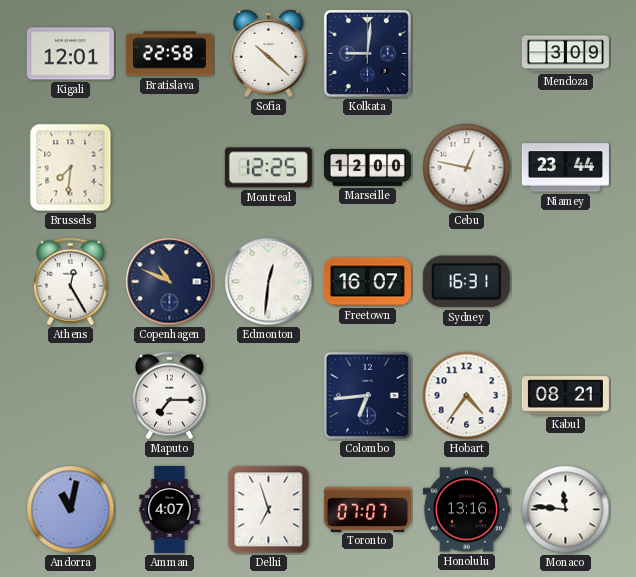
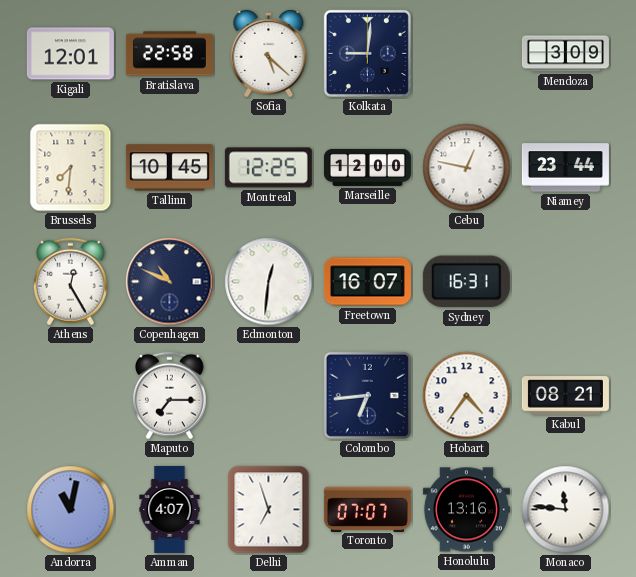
Sofia: 10:22 -> 5:22 (269, 53)
Tallinn: none -> 10:45 (169, 168)
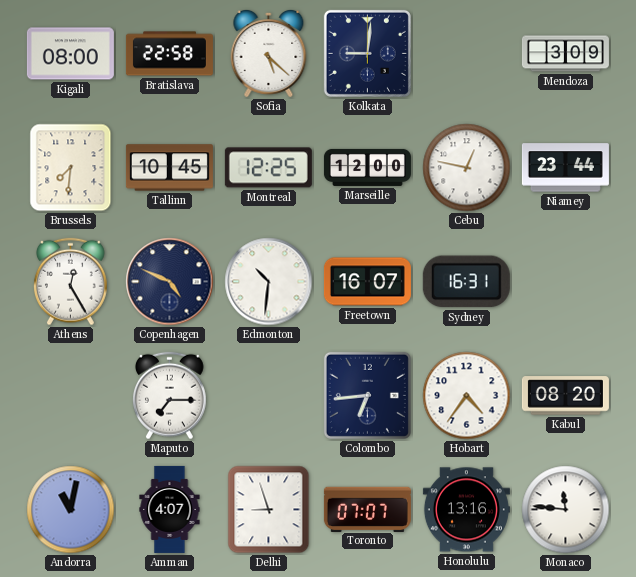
Kigali: 12:01 -> 08:00 (70, 54)
Copenhagen: 10:49 -> 4:49 (170, 282)
Edmonton: 12:31 -> 10:31 (269, 282)
Kabul: 08:21 -> 08:20 (565, 396)
Delhi: 6:57 -> 8:57 (269, 510)
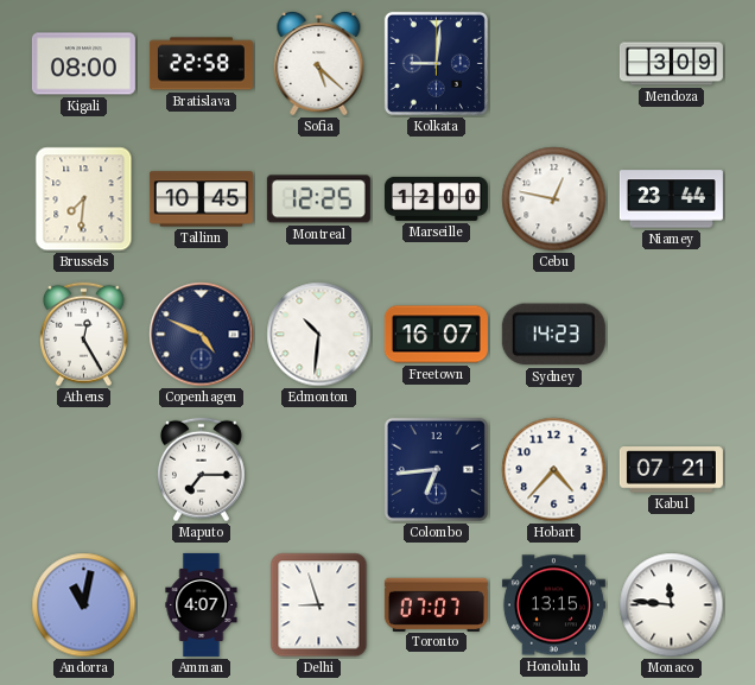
Sydney: 16:31 -> 14:23 (553, 335)
Hobart: 4:36 -> 4:37 (554, 470)
Kabul: 08:20 -> 07:21 (671, 470)
Honolulu: 13:16 -> 13:15 (553, 605)
